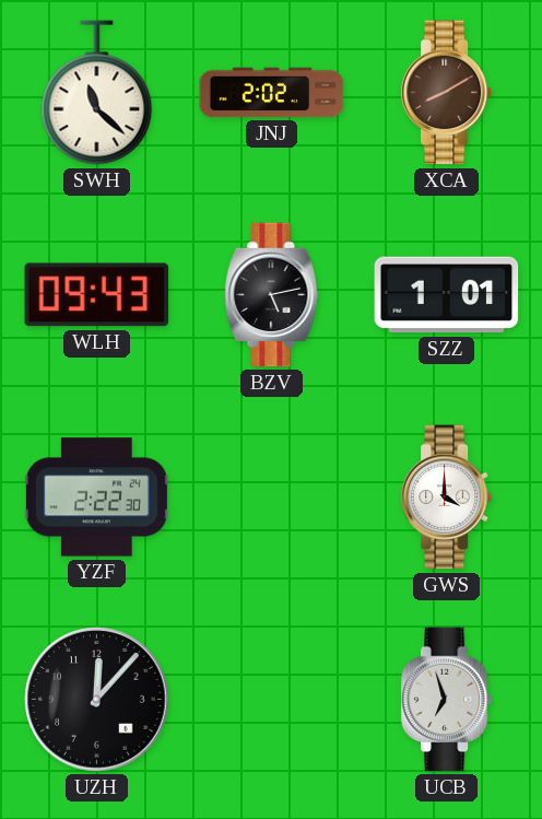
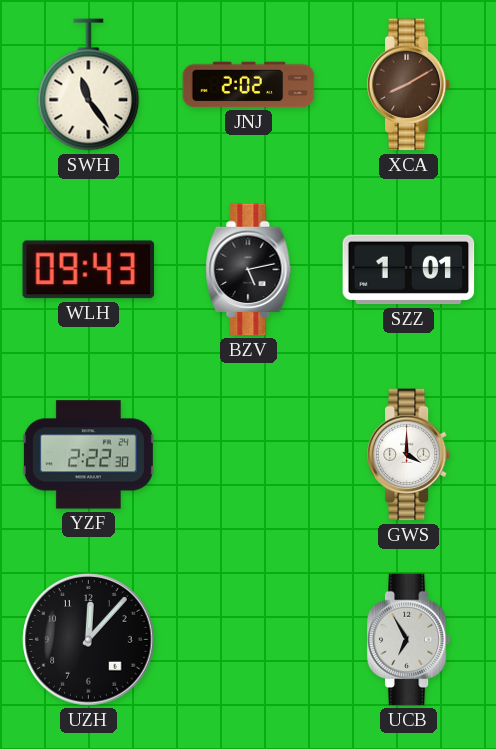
SWH: 11:22 -> 11:24 (89, 85)
UCB: 6:57 -> 6:55 (409, 640)
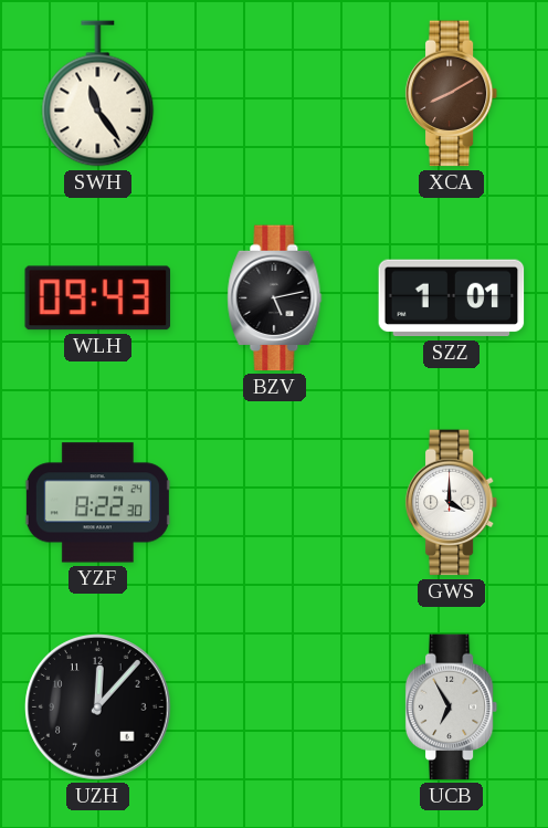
JNJ: 2:02 -> none (249, 85)
YZF: 2:22 -> 8:22 (97, 503)
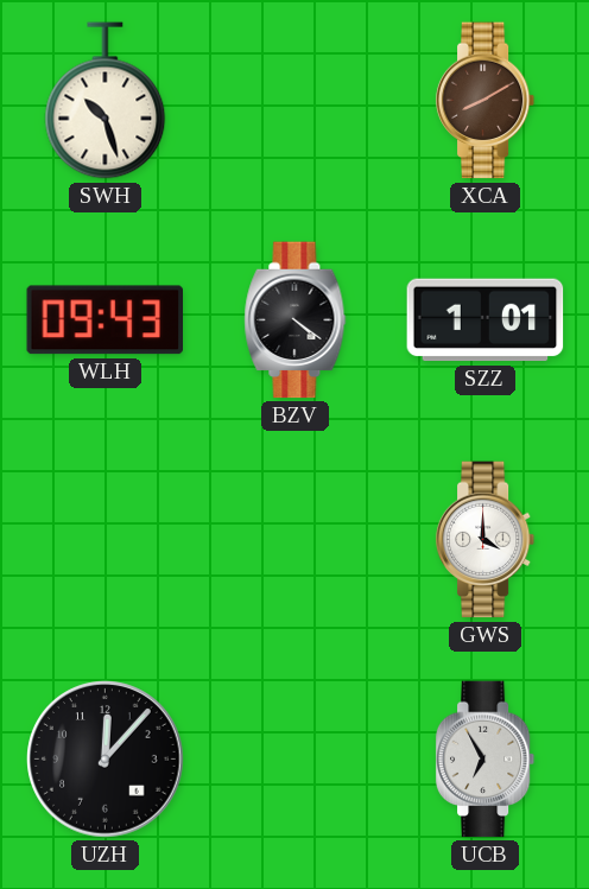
SWH: 11:24 -> 10:27 (106, 101)
BZV: 5:13 -> 4:21 (296, 320)
YZF: 8:22 -> none (97, 503)
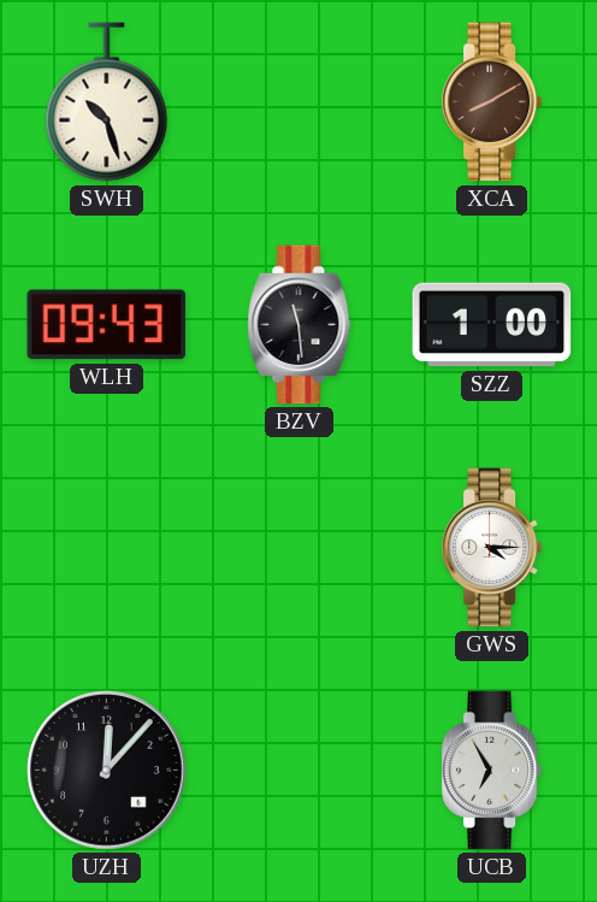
BZV: 4:21 -> 11:29 (300, 325)
SZZ: 1:01 -> 1:00 (492, 325)
GWS: 4:00 -> 4:15 (492, 548)
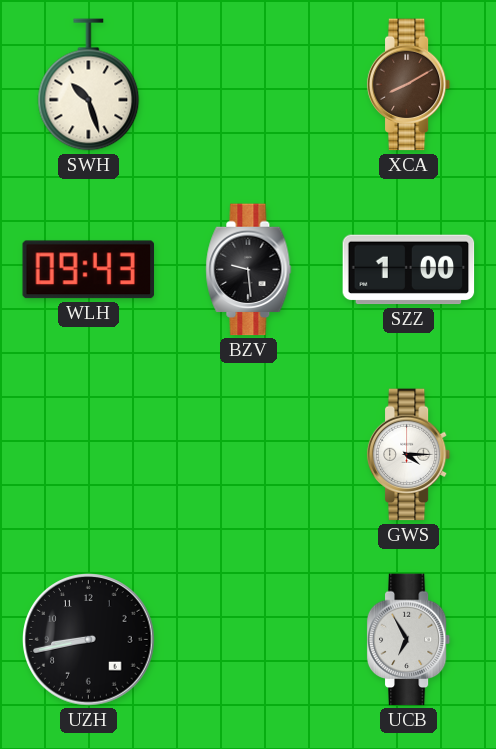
BZV: 11:29 -> 9:29 (249, 270)
UZH: 12:07 -> 8:43 (89, 640)
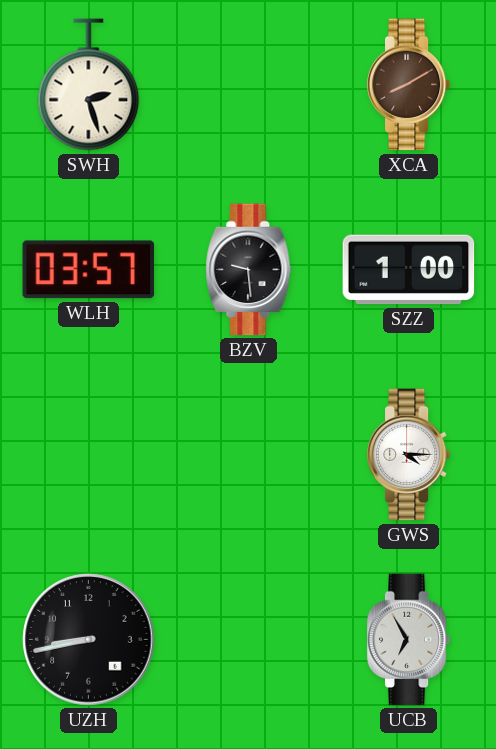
SWH: 10:27 -> 2:27 (89, 85)
WLH: 09:43 -> 03:57 (88, 270)
